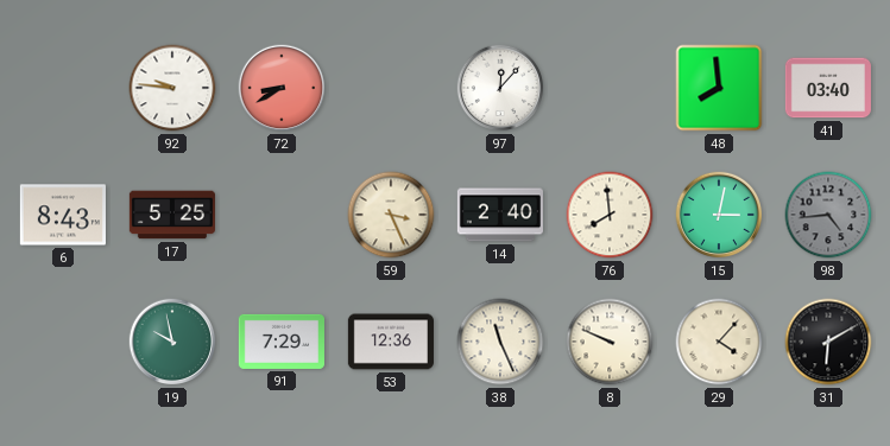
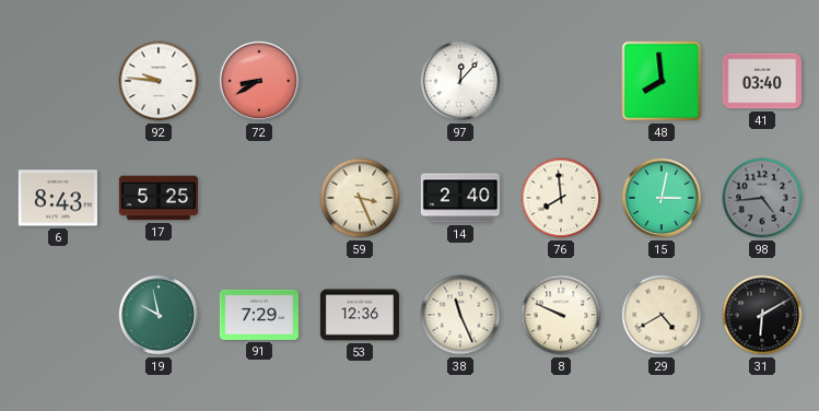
29: 4:07 -> 4:40 (662, 315)
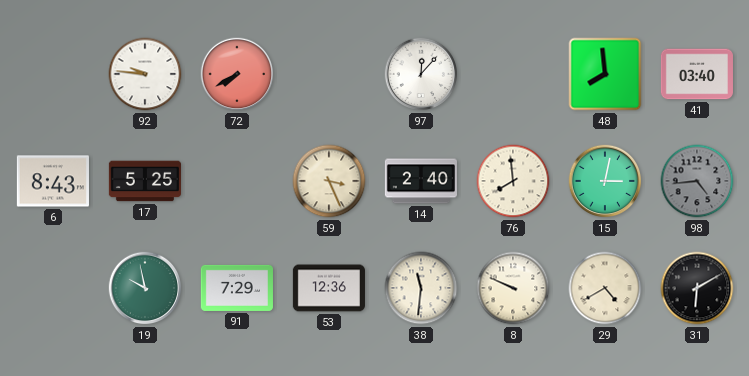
72: 8:40 -> 7:40 (237, 74)
38: 11:26 -> 11:31 (421, 288)
